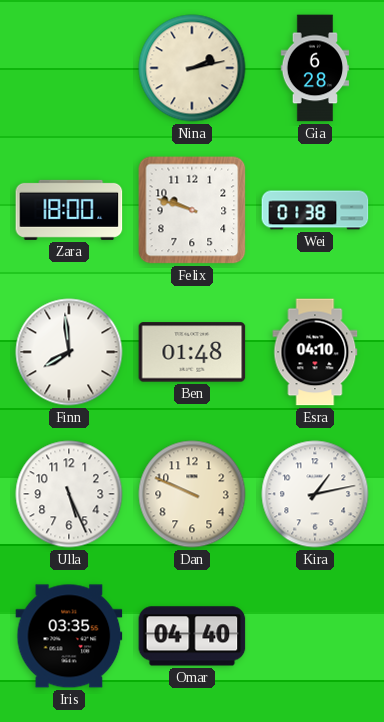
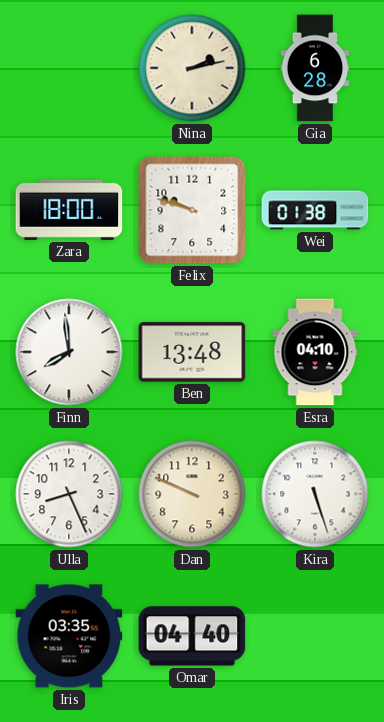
Ben: 01:48 -> 13:48 (192, 352)
Ulla: 5:26 -> 8:26 (69, 494)
Kira: 1:13 -> 5:27 (315, 494)
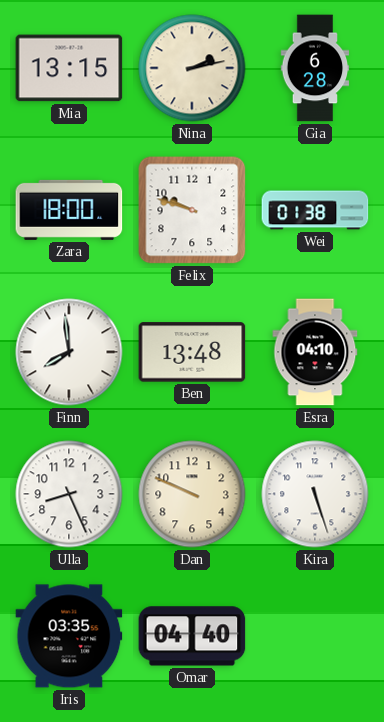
Mia: none -> 13:15 (69, 68)
